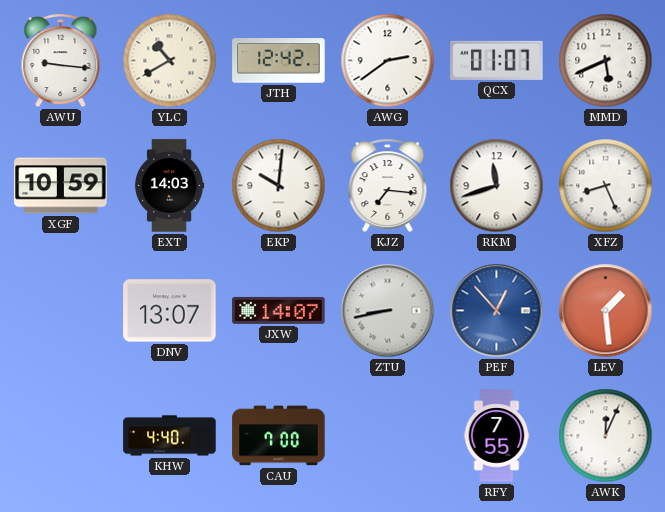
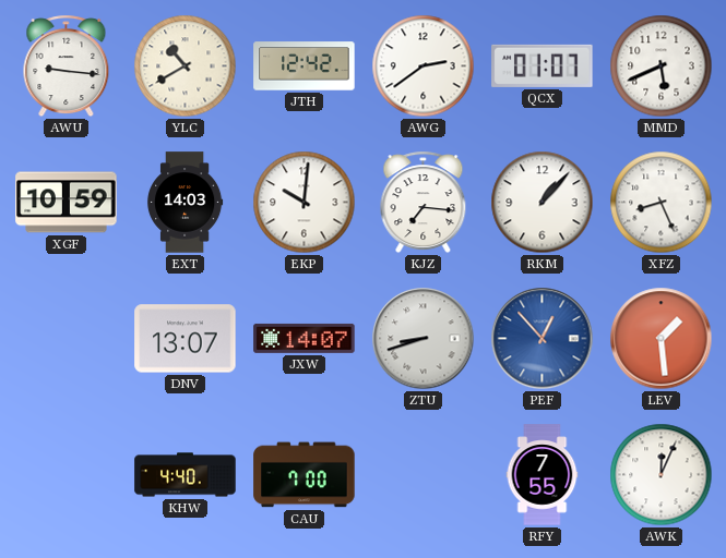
RKM: 11:42 -> 1:07 (543, 203)
ZTU: 8:43 -> 8:42 (424, 339)
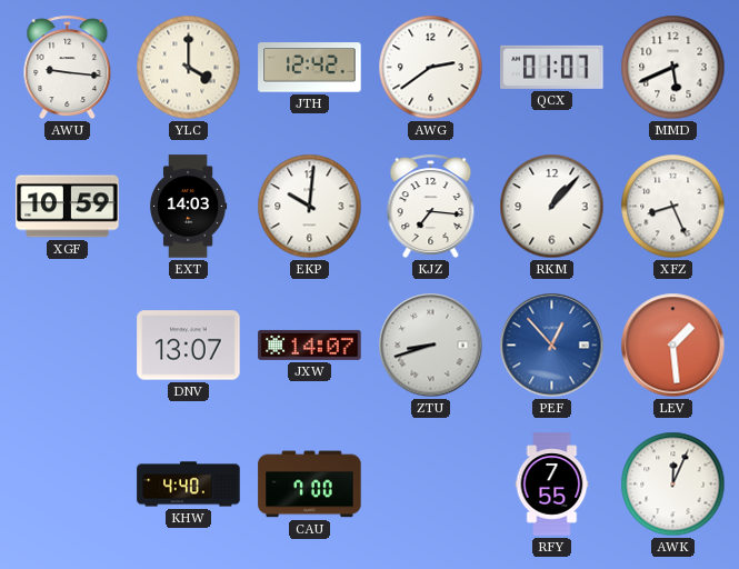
YLC: 10:40 -> 4:00 (189, 68)
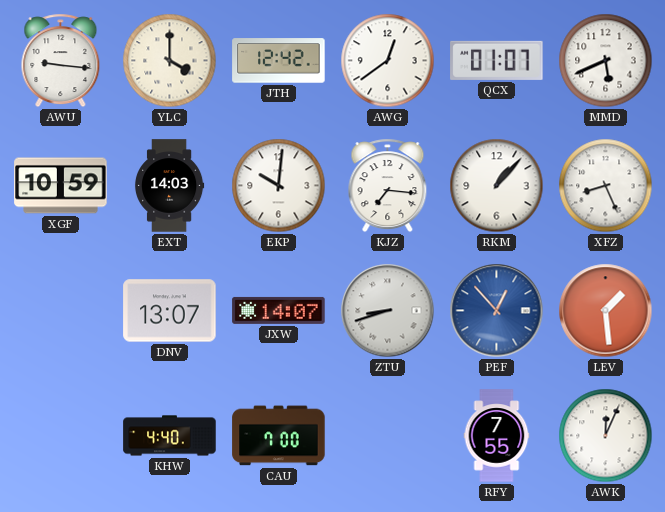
AWG: 2:39 -> 12:39 (388, 61)
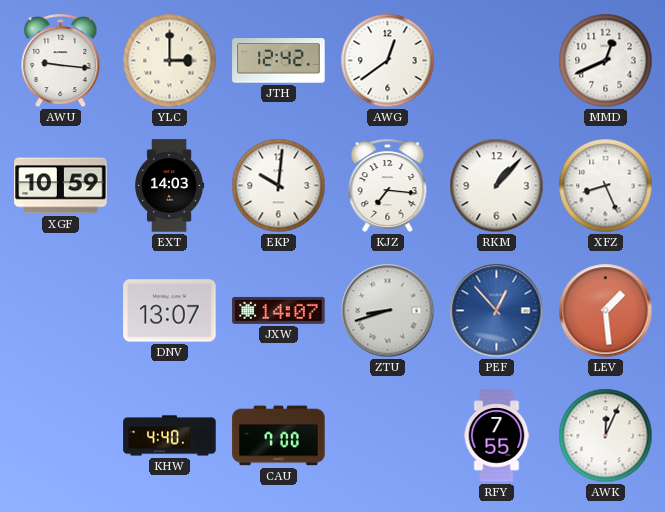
YLC: 4:00 -> 3:00 (170, 61)
QCX: 01:07 -> none (497, 60)
MMD: 5:41 -> 12:41 (606, 61)
